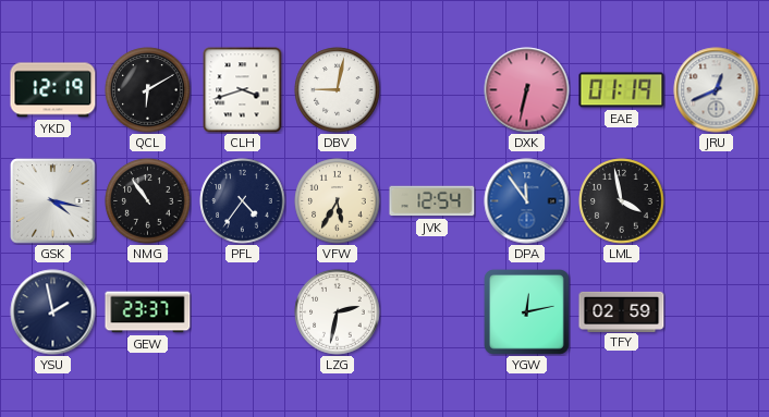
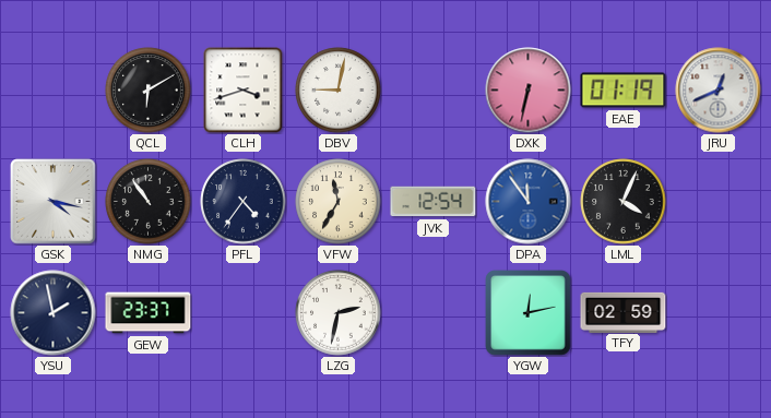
YKD: 12:19 -> none (53, 90)
VFW: 5:35 -> 11:35 (339, 202)
LML: 3:58 -> 4:04 (624, 202)
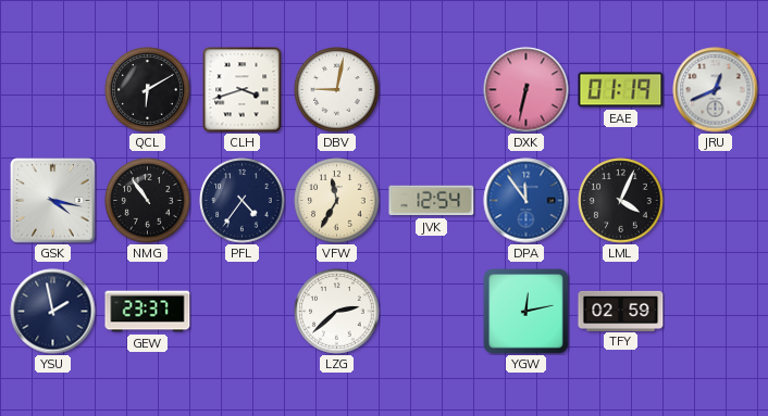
LZG: 2:32 -> 2:38 (337, 312)
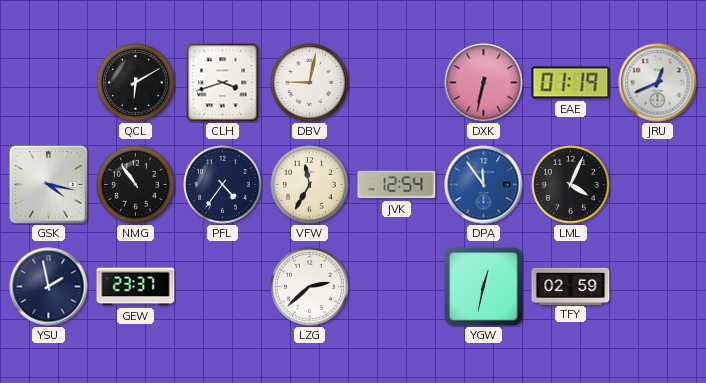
YGW: 12:13 -> 12:32 (484, 287)
